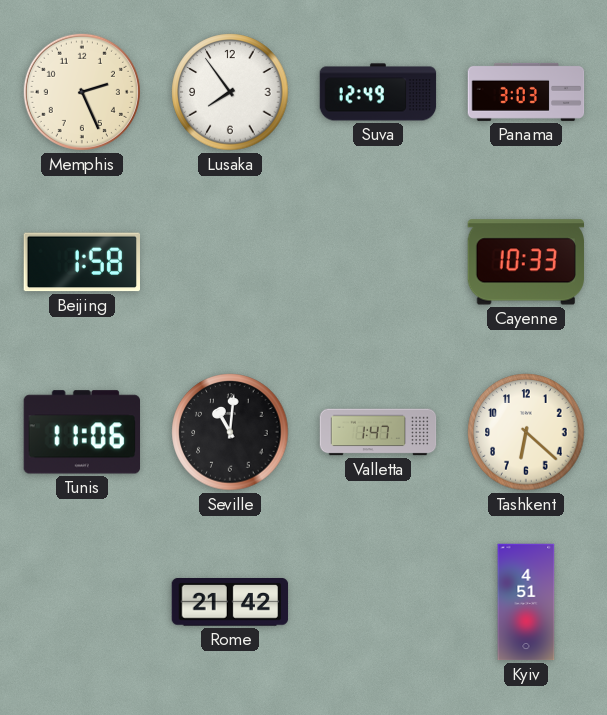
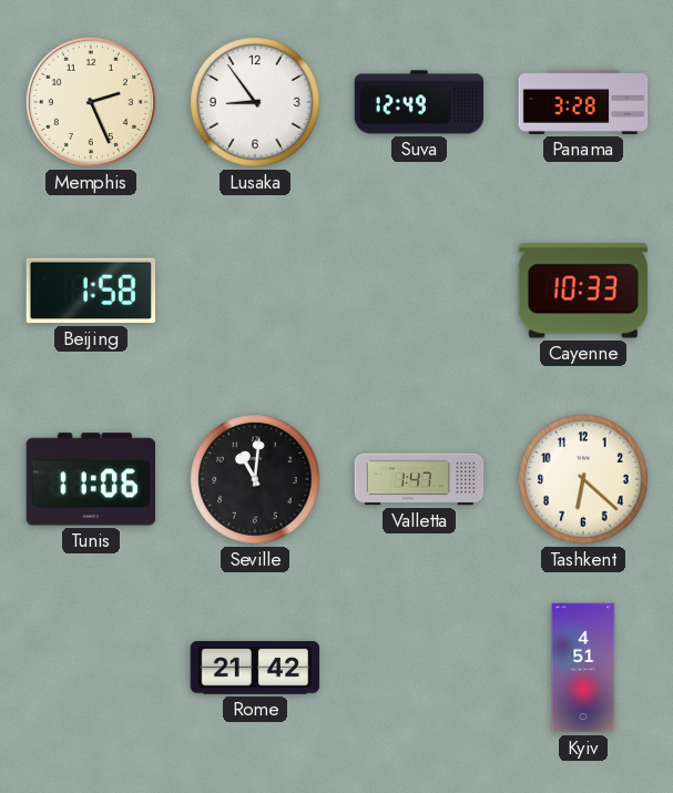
Lusaka: 7:54 -> 8:54 (255, 102)
Panama: 3:03 -> 3:28 (583, 102)
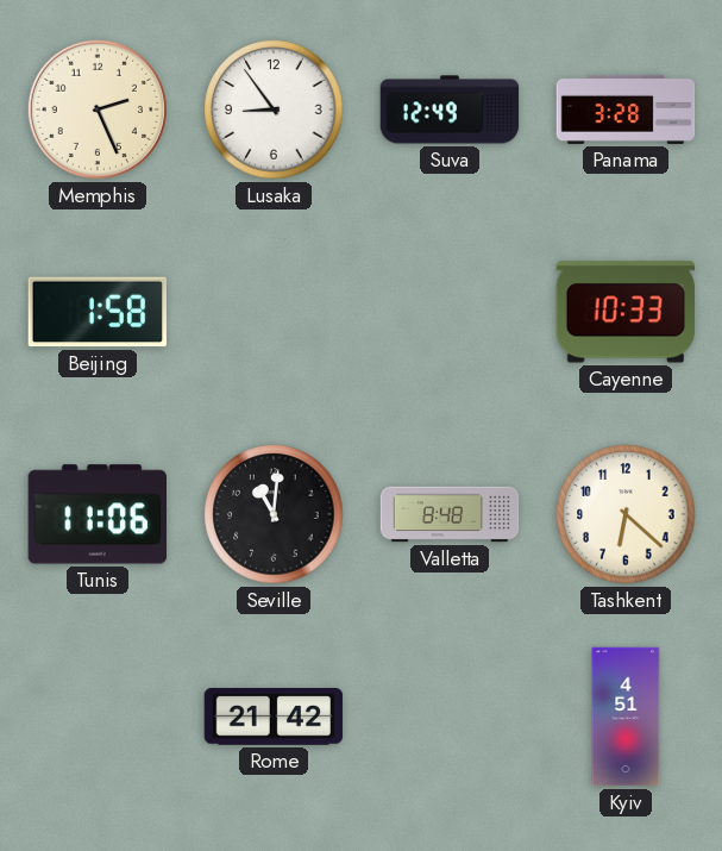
Valletta: 1:47 -> 8:48 (450, 514)
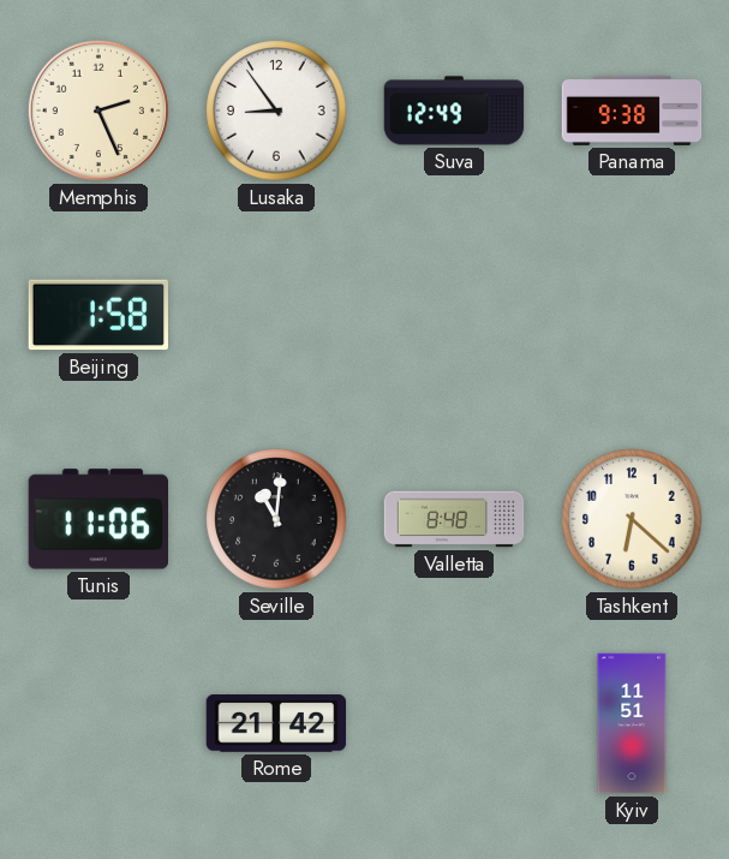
Panama: 3:28 -> 9:38 (632, 111)
Cayenne: 10:33 -> none (624, 312)
Kyiv: 4:51 -> 11:51 (632, 723)
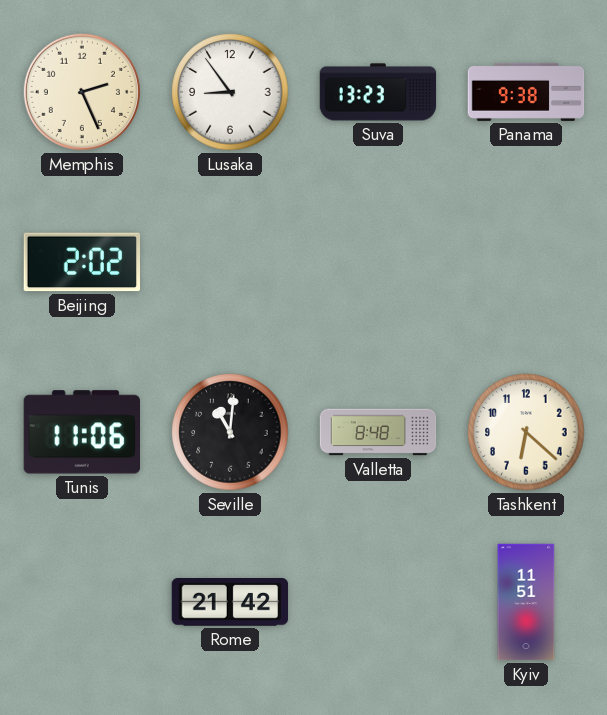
Suva: 12:49 -> 13:23 (378, 92)
Beijing: 1:58 -> 2:02 (81, 262)
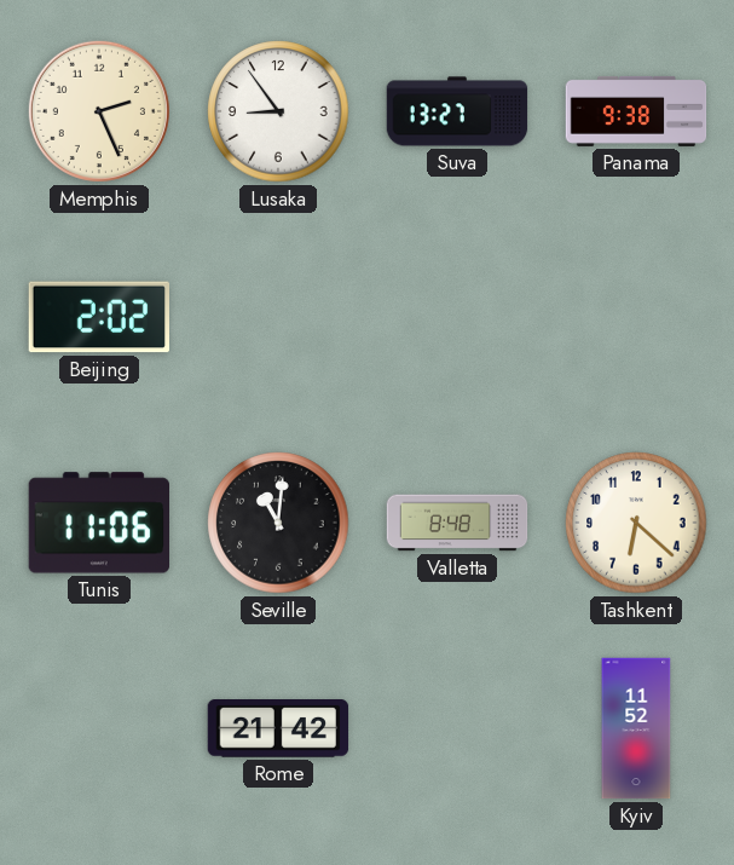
Suva: 13:23 -> 13:27 (457, 111)
Kyiv: 11:51 -> 11:52 (636, 728)
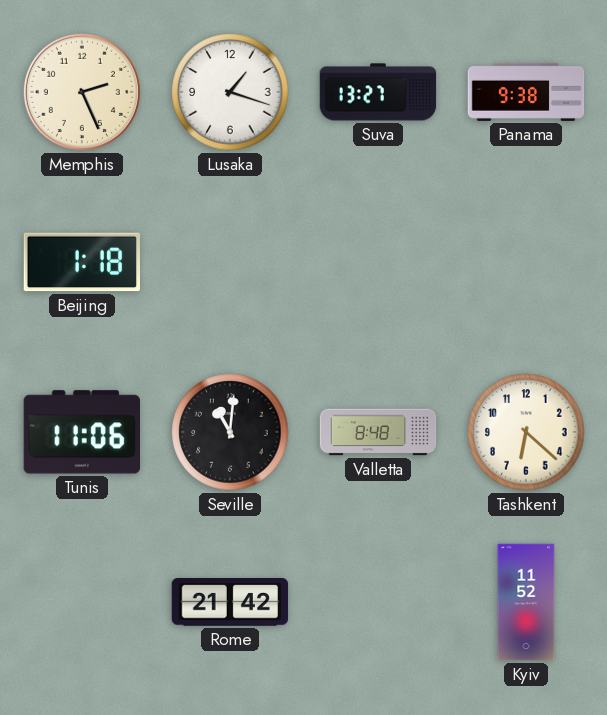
Lusaka: 8:54 -> 1:18 (230, 92)
Beijing: 2:02 -> 1:18 (81, 262)
